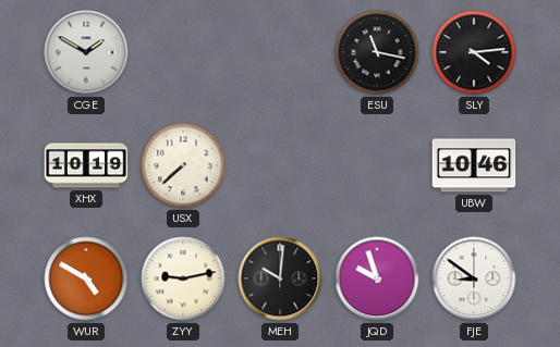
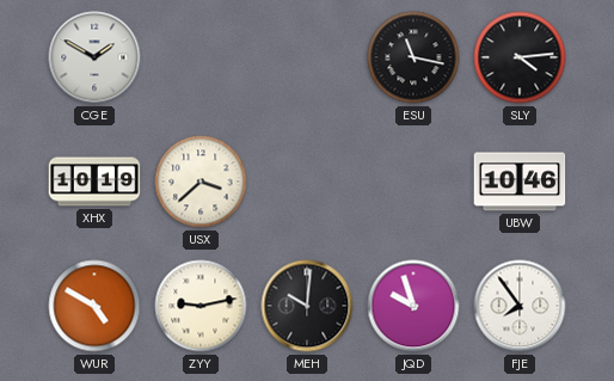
USX: 7:38 -> 3:38 (201, 182)
FJE: 8:51 -> 7:54 (520, 306)
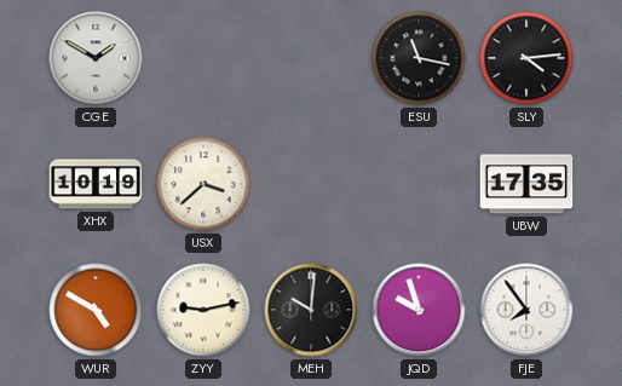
UBW: 10:46 -> 17:35 (526, 184)
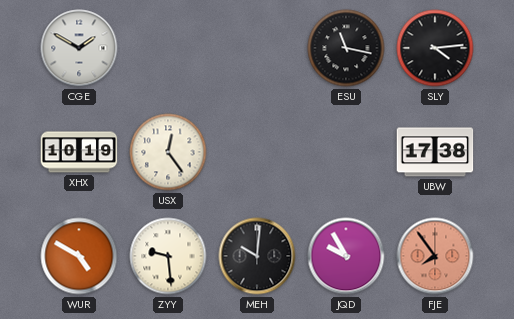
USX: 3:38 -> 12:24 (168, 152)
UBW: 17:35 -> 17:38 (435, 152)
ZYY: 9:13 -> 9:29 (168, 256)
JQD: 9:57 -> 9:55 (346, 256)
FJE dial: white -> salmon (435, 256)
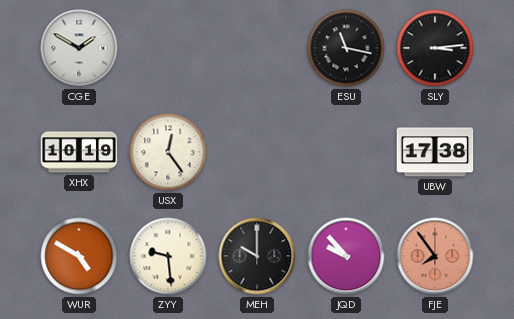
SLY: 4:14 -> 3:14 (435, 48)
MEH: 10:01 -> 10:00 (257, 256)
JQD: 9:55 -> 9:53 (346, 256)
